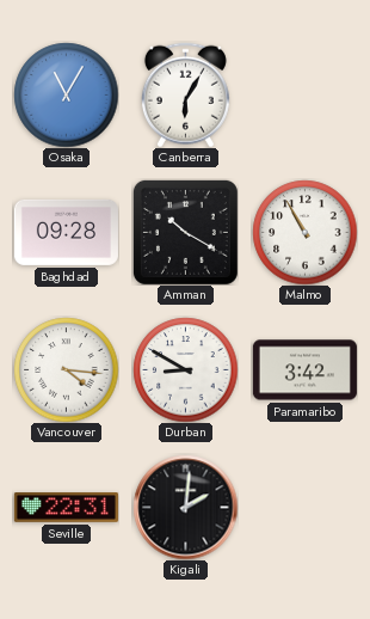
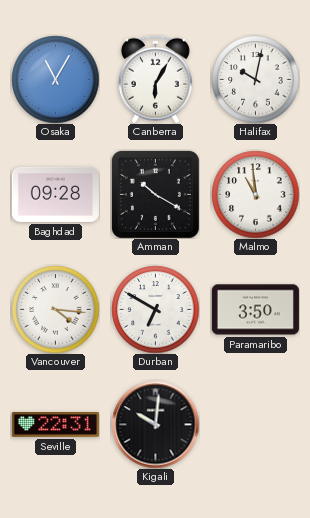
Halifax: none -> 10:02 (255, 79)
Malmo: 10:55 -> 10:59 (255, 194)
Durban: 8:50 -> 6:50 (155, 309)
Paramaribo: 3:42 -> 3:50 (255, 310)
Kigali: 2:01 -> 10:01 (155, 424)
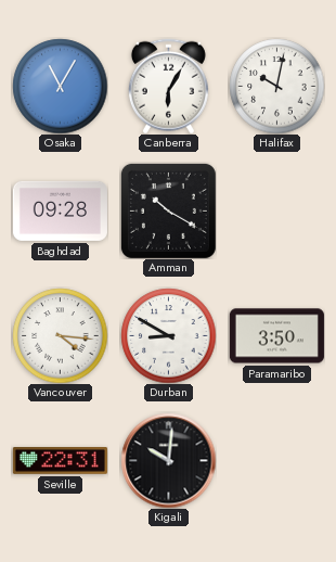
Malmo: 10:59 -> none (255, 194)
Durban: 6:50 -> 8:50 (168, 335)
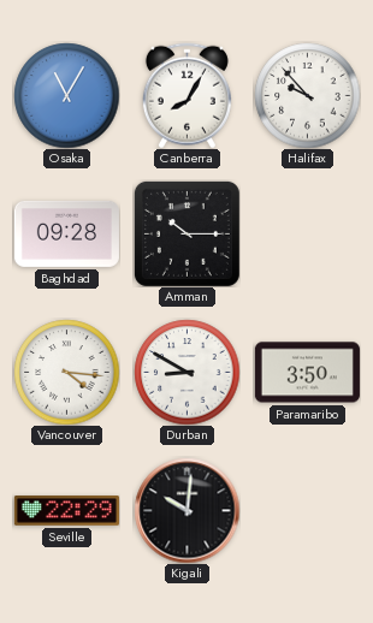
Canberra: 6:05 -> 8:05 (186, 95)
Halifax: 10:02 -> 9:53 (307, 95)
Amman: 10:20 -> 10:15 (186, 233)
Seville: 22:31 -> 22:29 (66, 511)
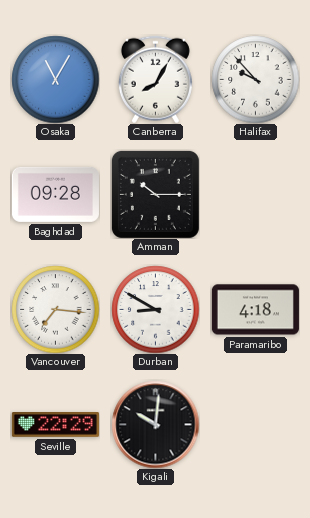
Vancouver: 4:16 -> 7:16 (55, 309)
Paramaribo: 3:50 -> 4:18 (255, 310)
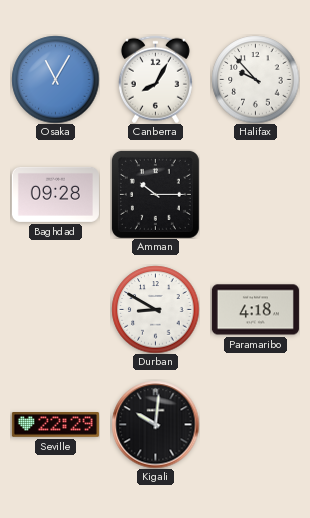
Vancouver: 7:16 -> none (55, 309)
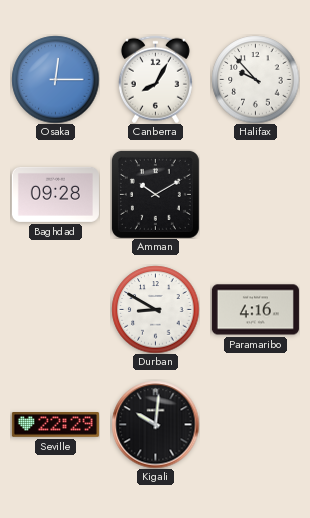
Osaka: 11:05 -> 12:15 (55, 79)
Amman: 10:15 -> 10:10 (155, 194)
Paramaribo: 4:18 -> 4:16 (255, 310)
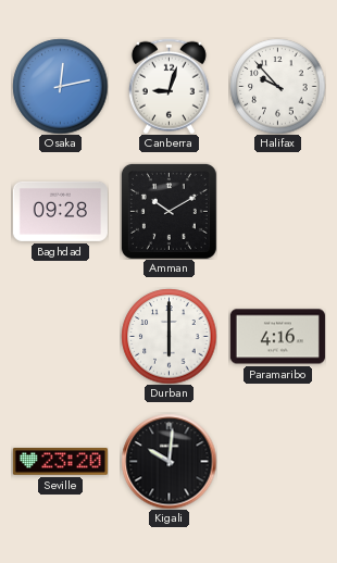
Osaka: 12:15 -> 12:13 (60, 86)
Canberra: 8:05 -> 9:03 (168, 86)
Durban: 8:50 -> 6:00 (168, 336)
Seville: 22:29 -> 23:20 (60, 462)
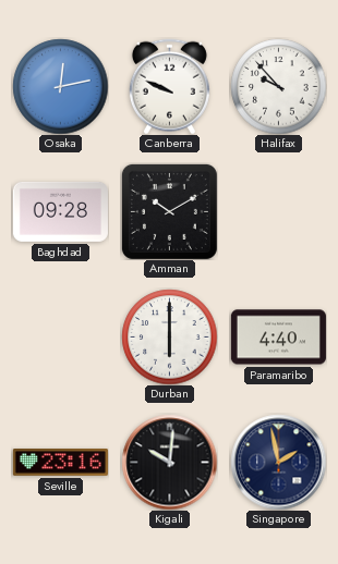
Canberra: 9:03 -> 9:49 (169, 86)
Paramaribo: 4:16 -> 4:40 (278, 338)
Seville: 23:20 -> 23:16 (60, 463)
Singapore: none -> 1:58 (278, 462)
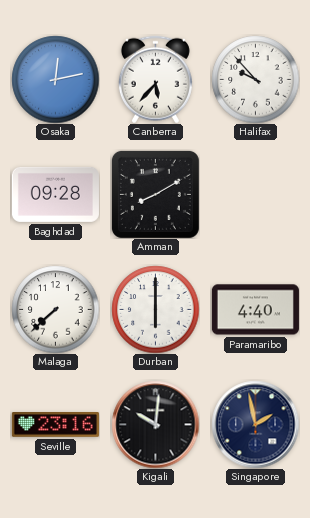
Canberra: 9:49 -> 5:37 (155, 79)
Amman: 10:10 -> 8:10 (155, 194)
Malaga: none -> 7:38 (55, 309)
